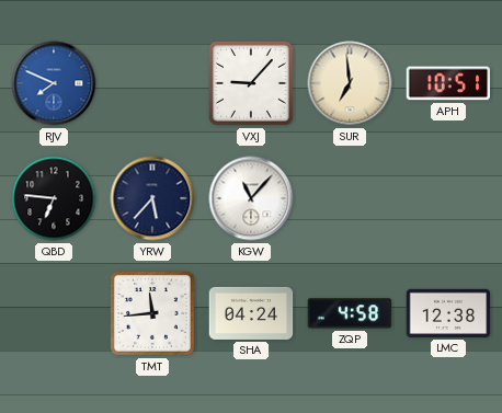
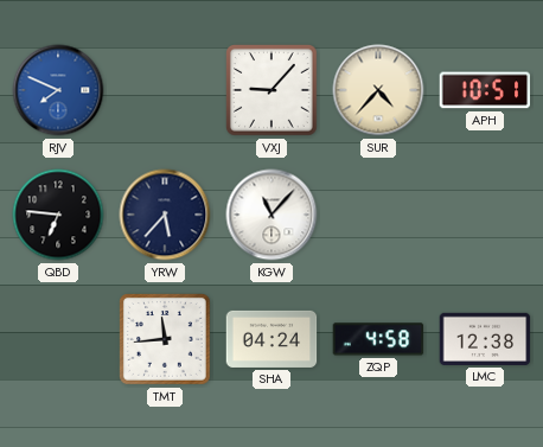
SUR: 6:59 -> 4:37 (378, 90)
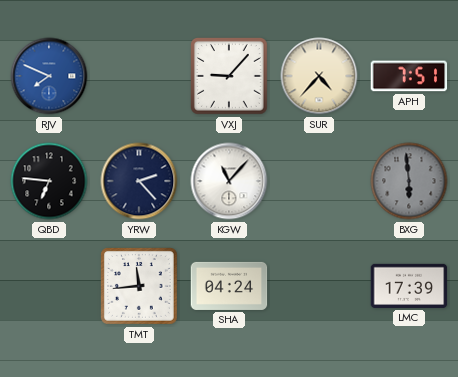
APH: 10:51 -> 7:51 (409, 76)
YRW: 5:37 -> 2:23 (139, 181)
BXG: none -> 5:59 (409, 181)
ZQP: 4:58 -> none (378, 339)
LMC: 12:38 -> 17:39 (409, 286)
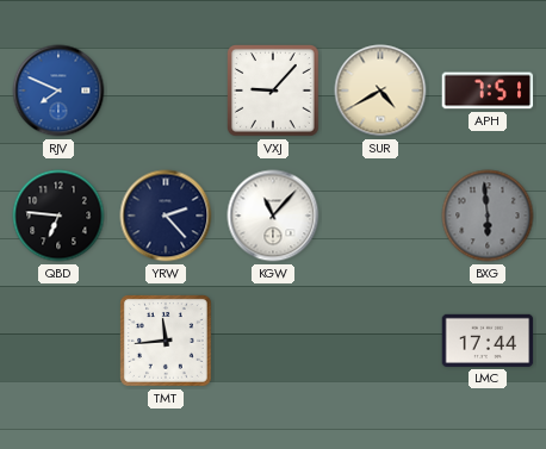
SUR: 4:37 -> 4:40 (380, 91)
SHA: 04:24 -> none (229, 286)
LMC: 17:39 -> 17:44 (488, 341)
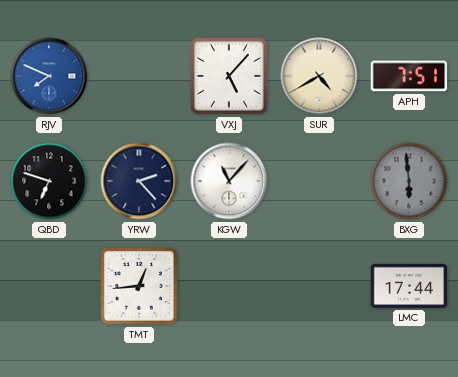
VXJ: 9:07 -> 5:07 (230, 77)
QBD: 6:46 -> 6:48 (49, 181)
TMT: 11:44 -> 12:44 (140, 287)
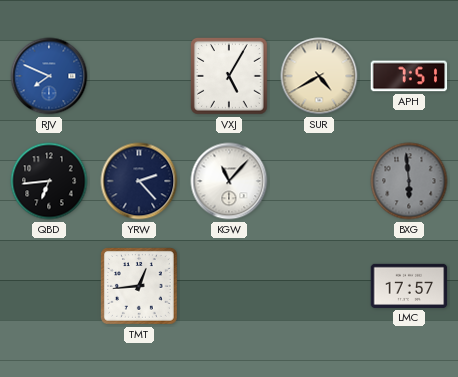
VXJ: 5:07 -> 5:05 (230, 77)
QBD: 6:48 -> 6:44 (49, 181)
LMC: 17:44 -> 17:57 (409, 286)
